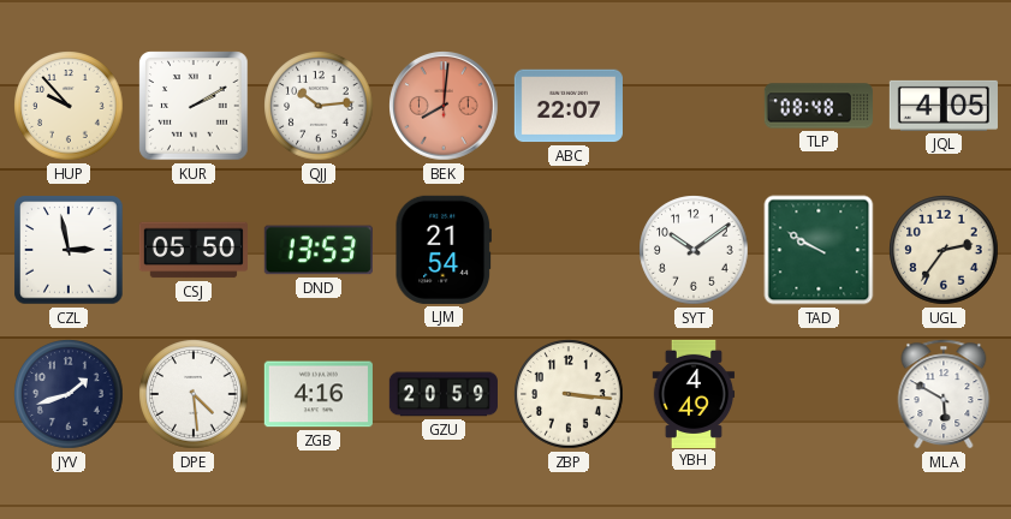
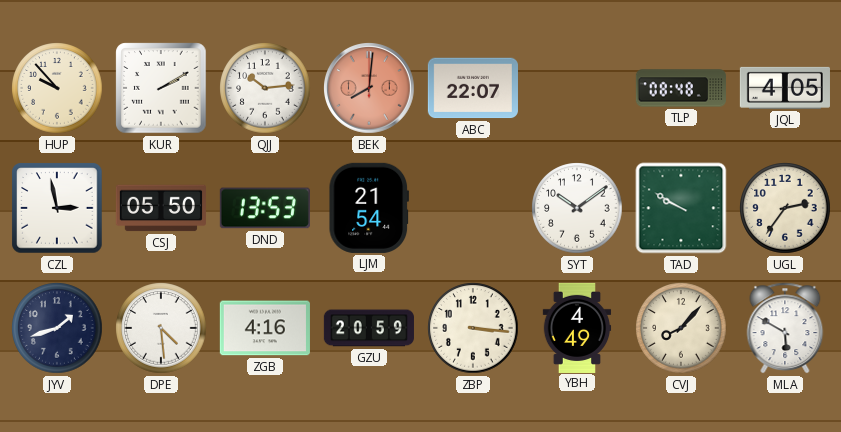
CVJ: none -> 8:07 (681, 328)
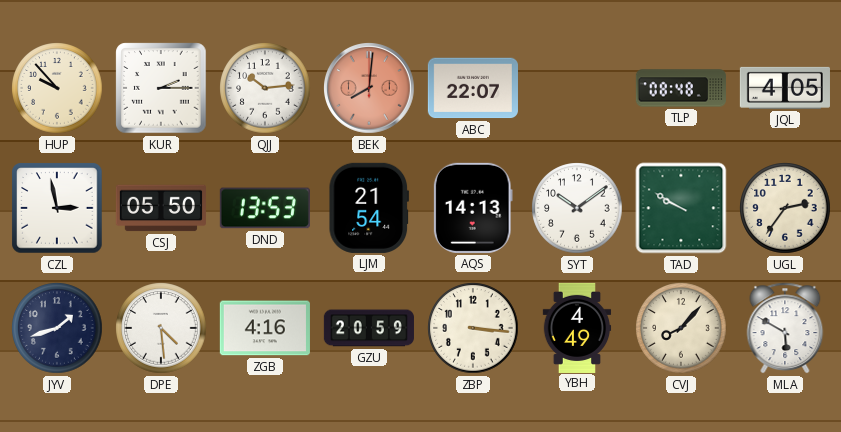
KUR: 2:10 -> 2:15 (161, 88)
AQS: none -> 14:13 (473, 208)
